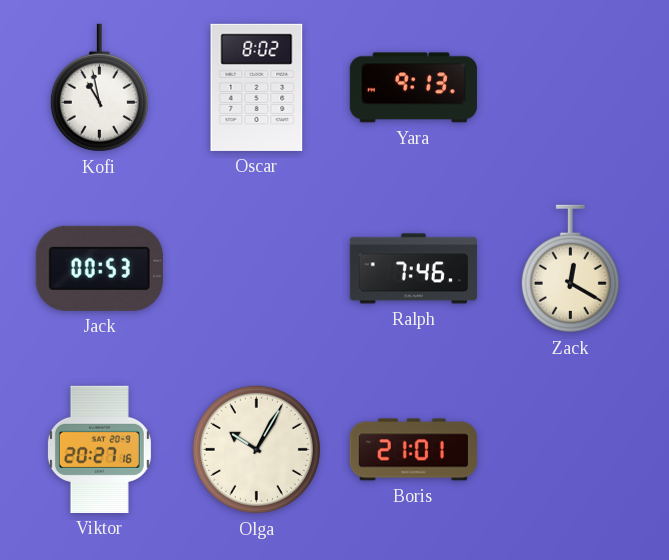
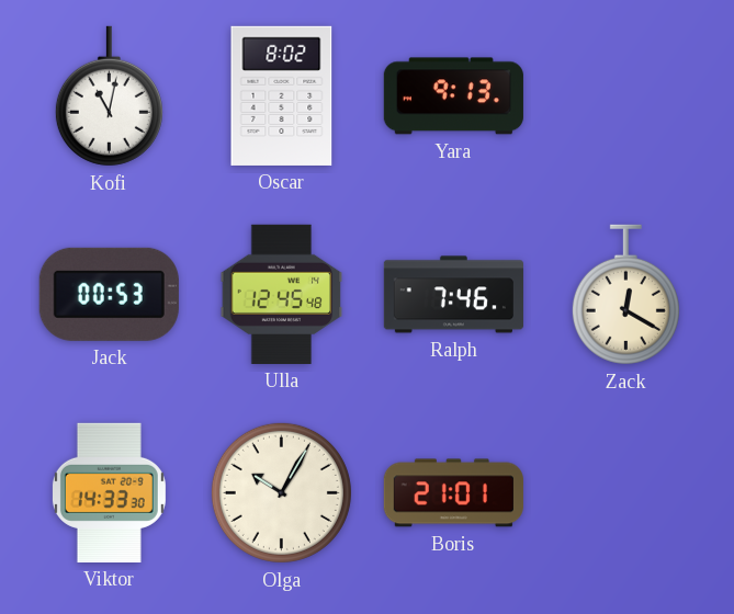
Kofi: 10:58 -> 11:02 (109, 96)
Ulla: none -> 12:45 (282, 294)
Viktor: 20:27 -> 14:33 (109, 492)
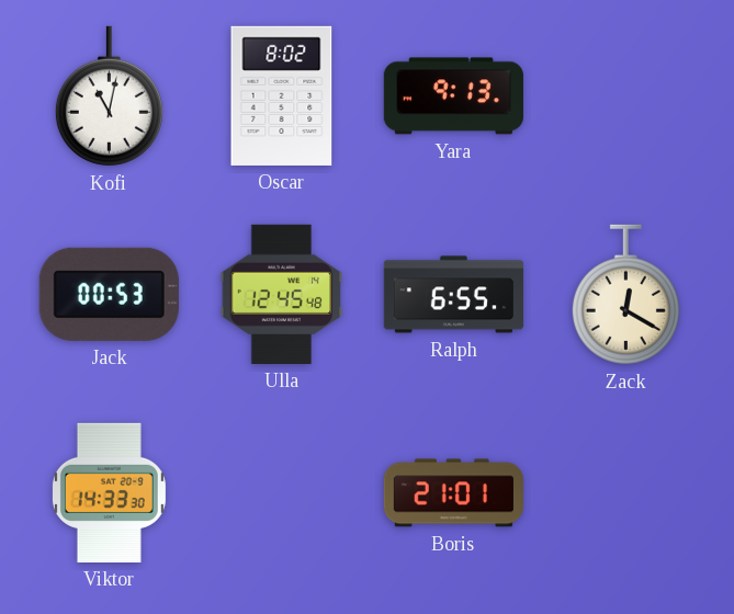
Ralph: 7:46 -> 6:55 (453, 295)
Olga: 10:05 -> none (281, 492)
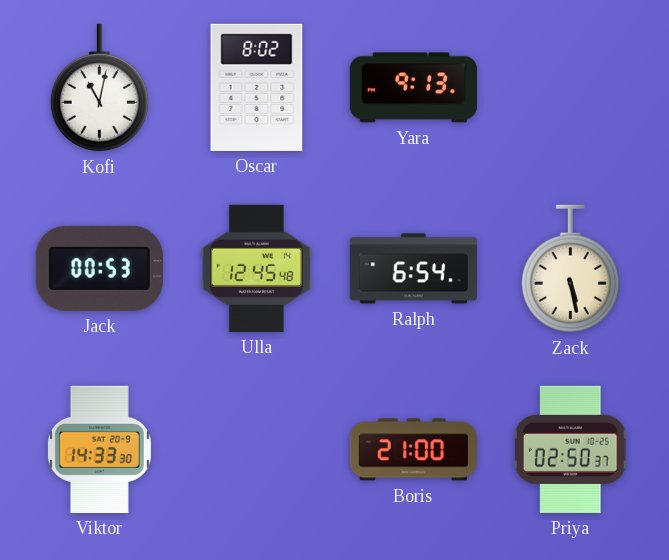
Ralph: 6:55 -> 6:54 (413, 269)
Zack: 12:20 -> 5:28 (570, 269)
Boris: 21:01 -> 21:00 (413, 450)
Priya: none -> 02:50 (571, 449)
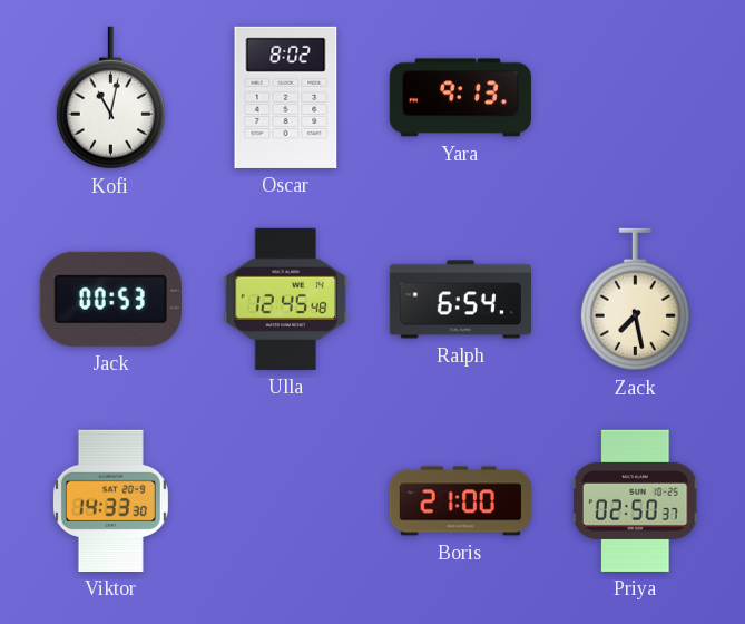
Zack: 5:28 -> 7:28 (635, 300)
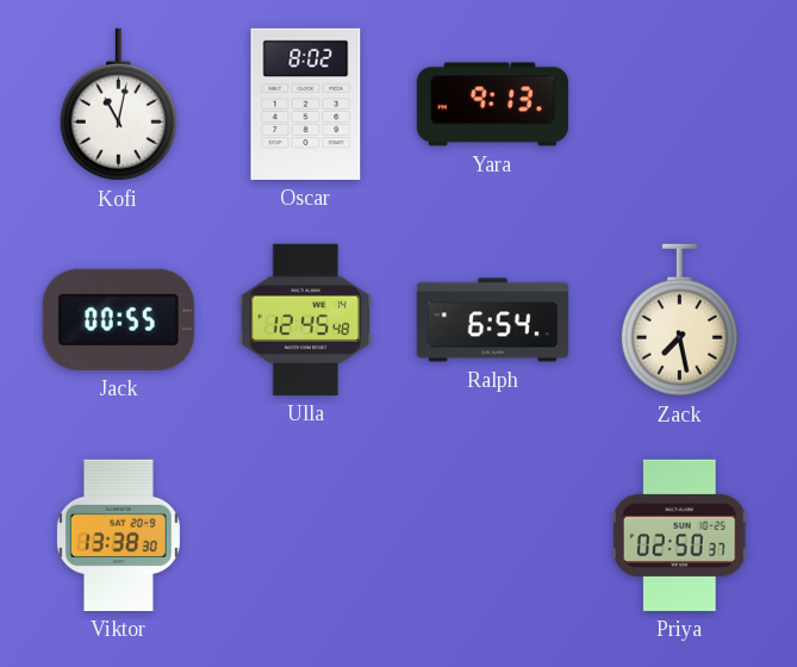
Jack: 00:53 -> 00:55 (118, 319)
Viktor: 14:33 -> 13:38 (118, 535)
Boris: 21:00 -> none (460, 501)
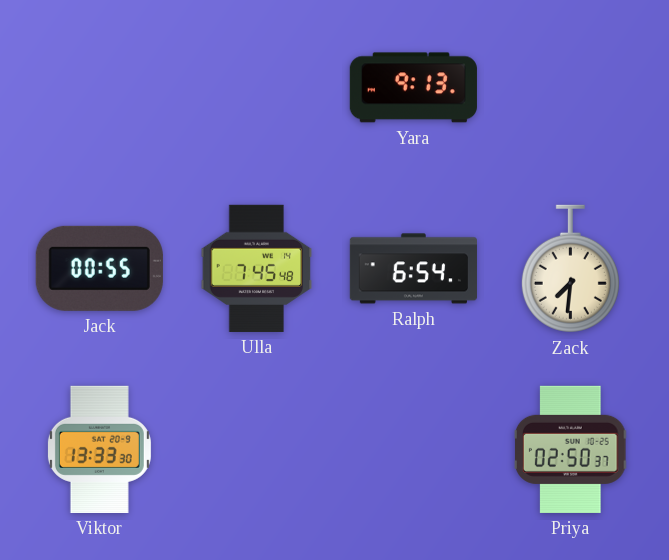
Kofi: 11:02 -> none (118, 105)
Oscar: 8:02 -> none (306, 104)
Ulla: 12:45 -> 7:45 (257, 268)
Zack: 7:28 -> 7:31 (570, 269)
Viktor: 13:38 -> 13:33 (99, 449)
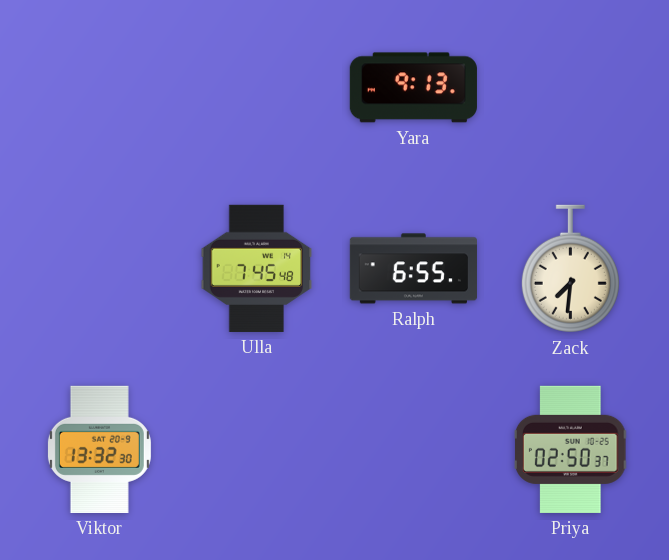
Jack: 00:55 -> none (99, 268)
Ralph: 6:54 -> 6:55 (413, 269)
Viktor: 13:33 -> 13:32 (99, 449)
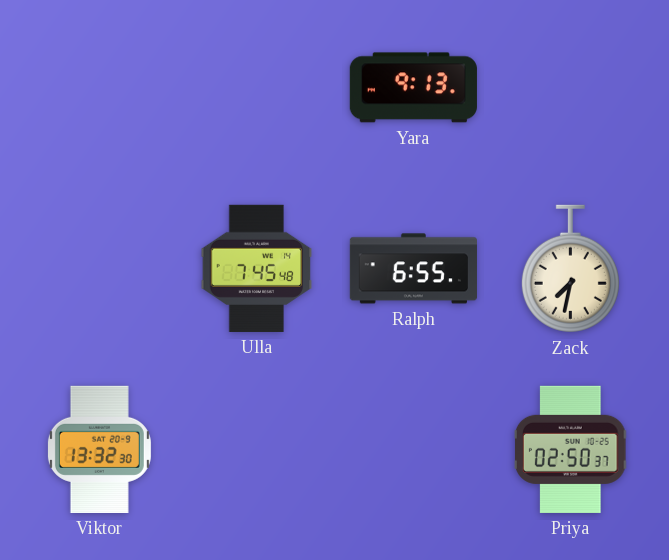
Zack: 7:31 -> 7:32 (570, 269)
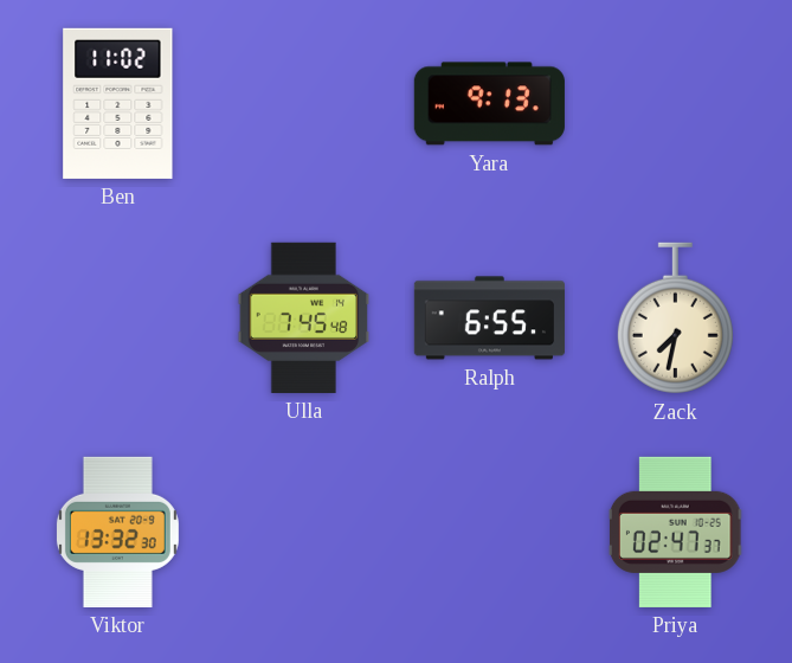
Ben: none -> 11:02 (118, 103)
Priya: 02:50 -> 02:47 (676, 532)
